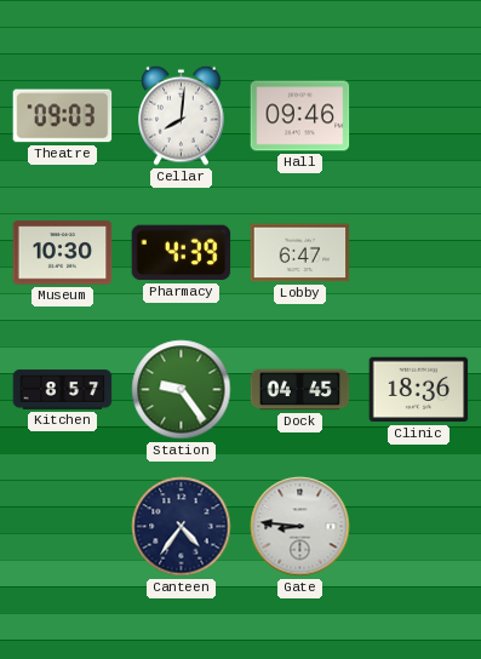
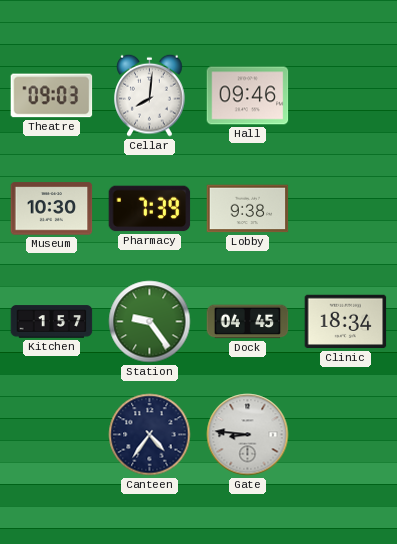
Pharmacy: 4:39 -> 7:39 (150, 209)
Lobby: 6:47 -> 9:38 (248, 209)
Kitchen: 8:57 -> 1:57 (52, 322)
Clinic: 18:36 -> 18:34 (346, 322)
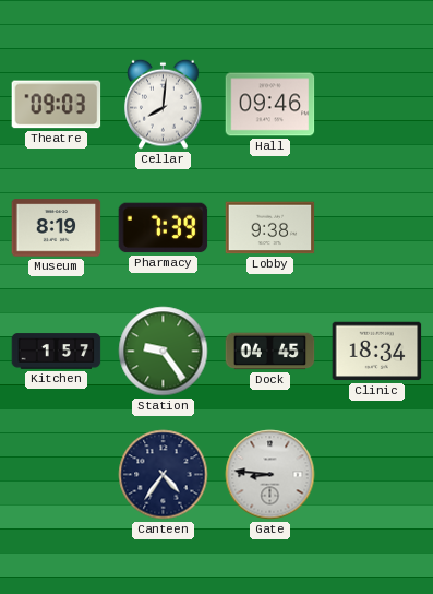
Museum: 10:30 -> 8:19 (57, 228)
